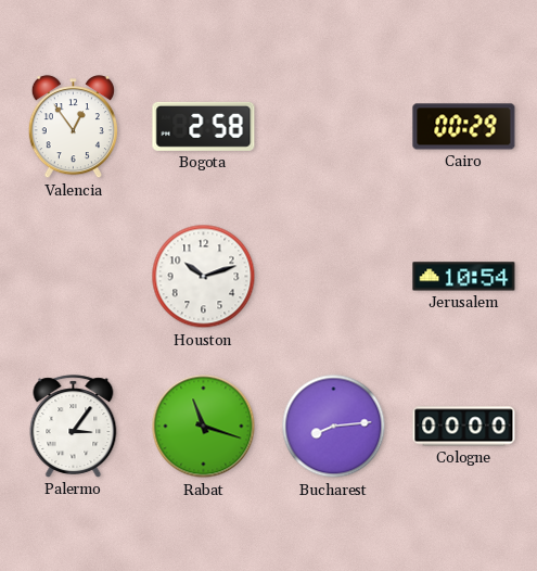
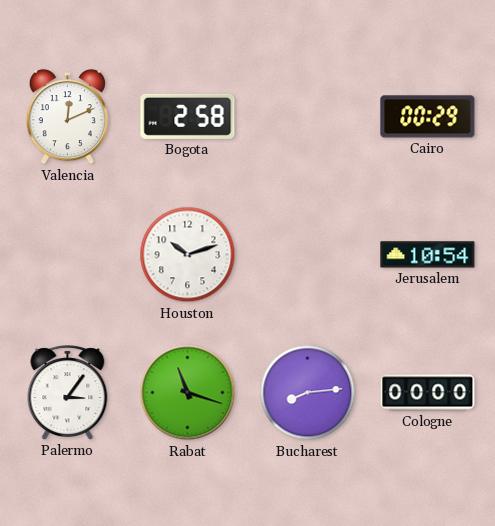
Valencia: 12:54 -> 12:11 (67, 117)
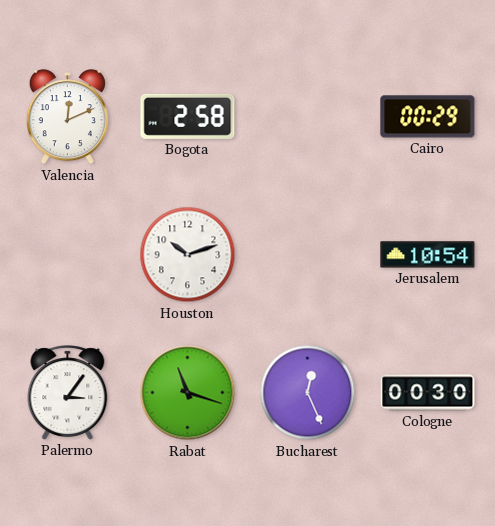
Bucharest: 8:14 -> 12:26 (308, 393)
Cologne: 00:00 -> 00:30 (428, 393)
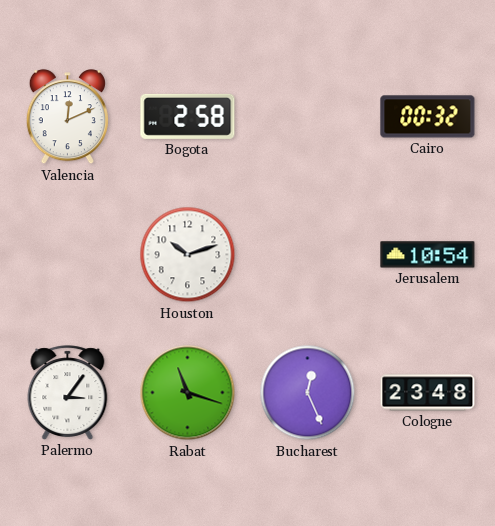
Cairo: 00:29 -> 00:32 (428, 117)
Cologne: 00:30 -> 23:48 (428, 393)
